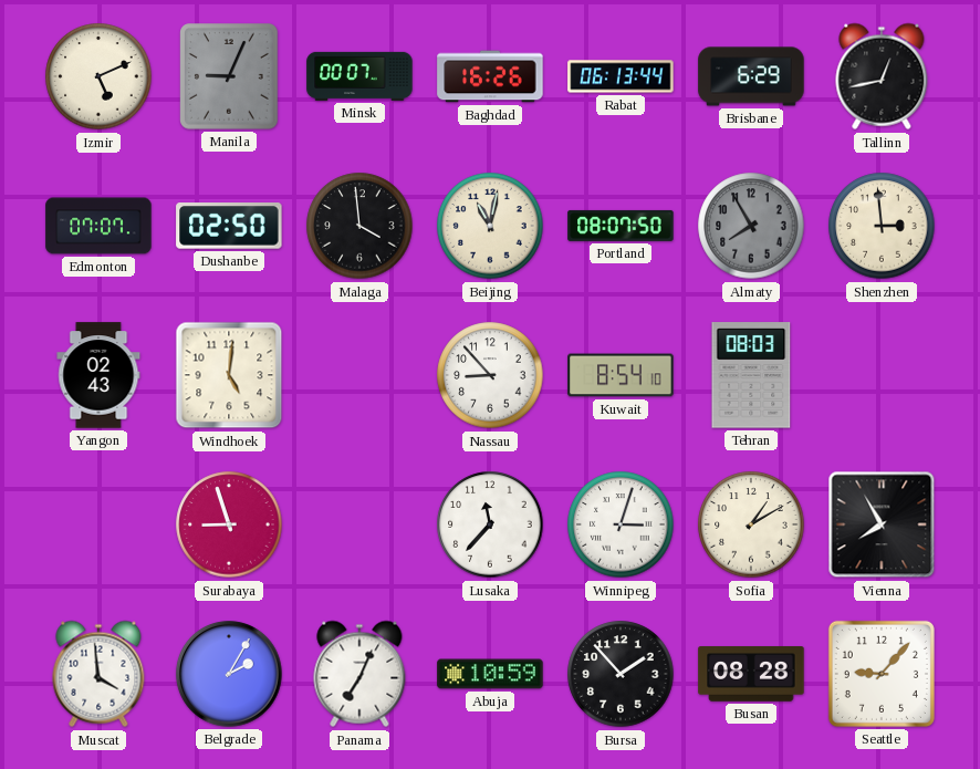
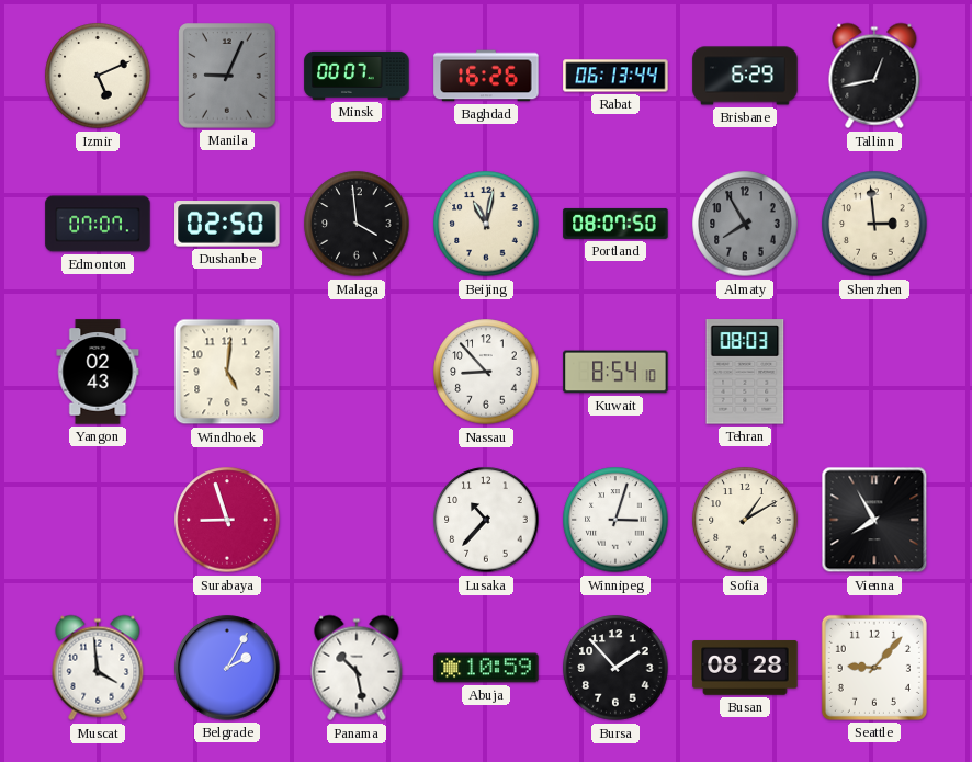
Lusaka: 11:37 -> 10:37 (486, 520)
Panama: 7:04 -> 10:28 (357, 668)
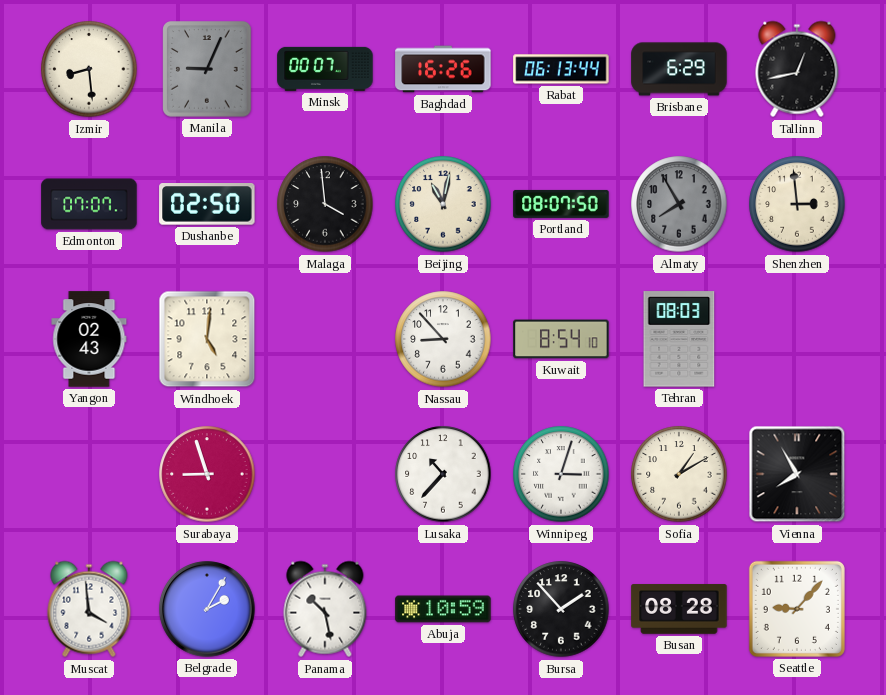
Izmir: 5:11 -> 8:29 (89, 69)
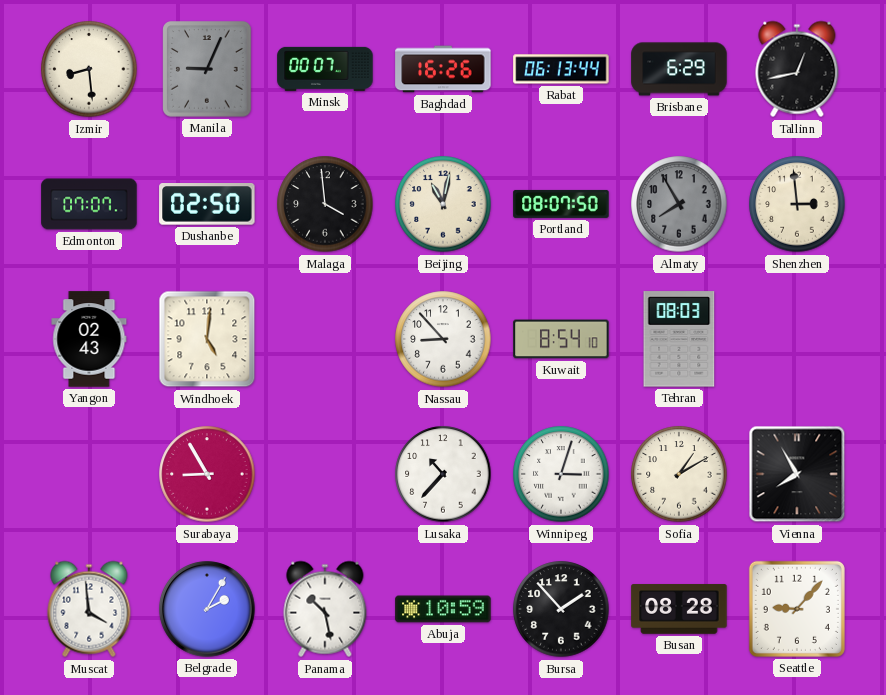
Surabaya: 8:57 -> 8:55 (207, 474)
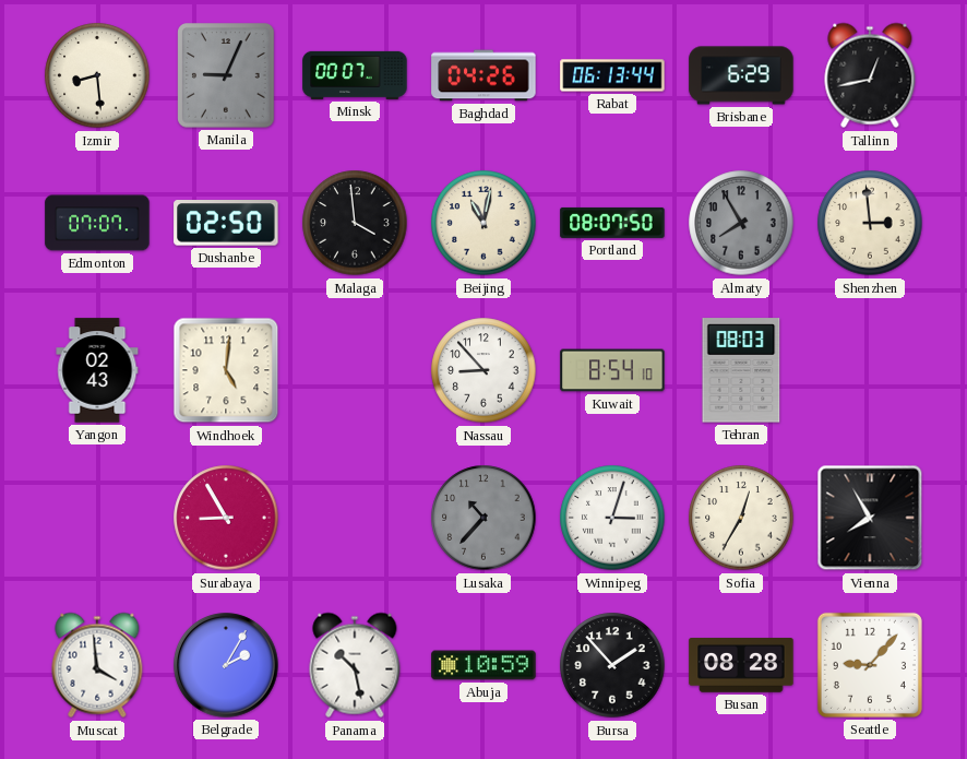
Baghdad: 16:26 -> 04:26 (484, 75)
Lusaka dial: white -> grey (484, 518)
Sofia: 1:10 -> 12:35 (741, 518)
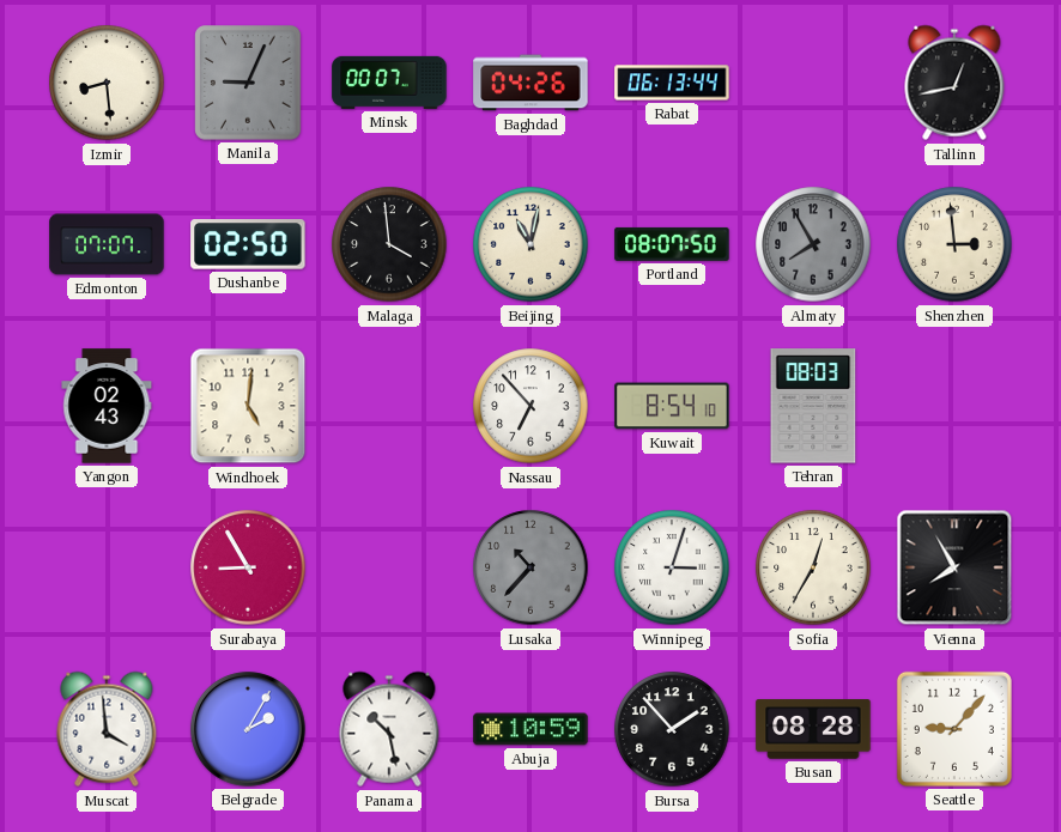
Brisbane: 6:29 -> none (741, 75)
Nassau: 8:53 -> 6:53 (530, 406)
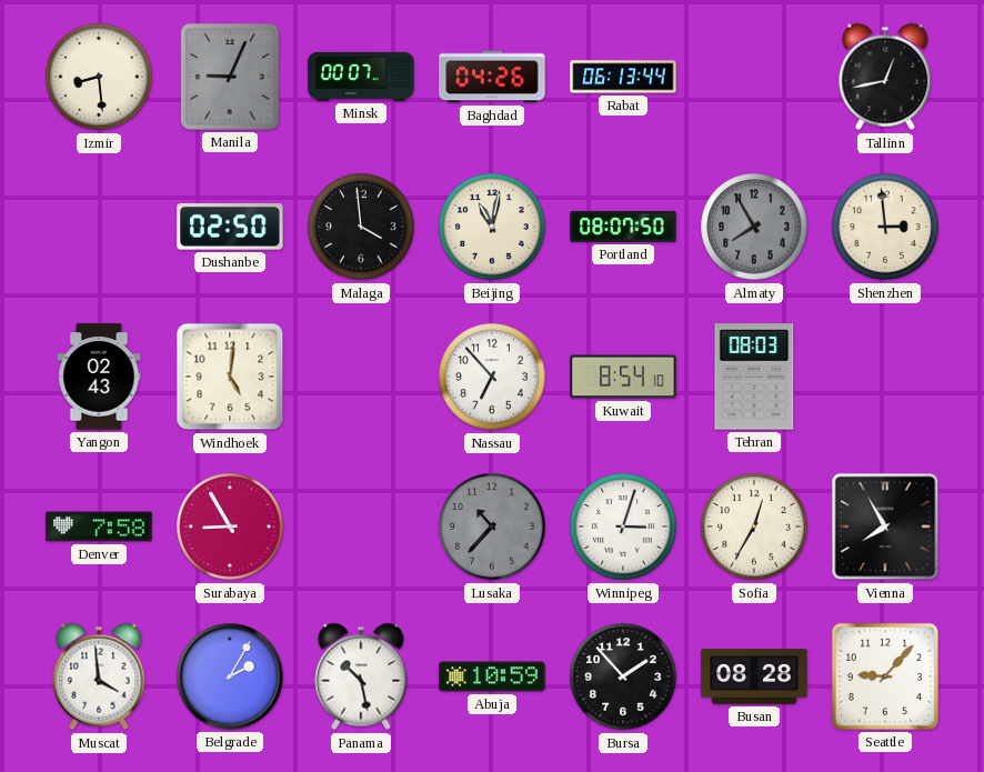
Edmonton: 07:07 -> none (107, 244)
Denver: none -> 7:58 (99, 527)
